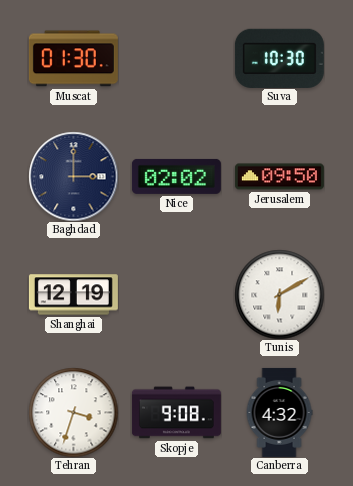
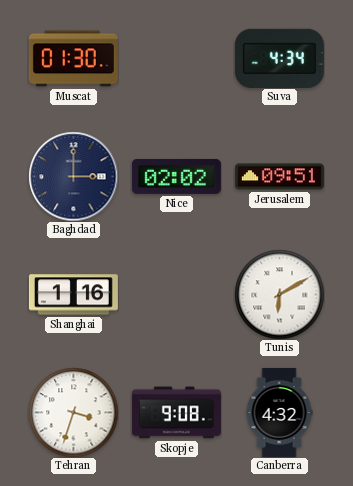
Suva: 10:30 -> 4:34 (279, 58)
Jerusalem: 09:50 -> 09:51 (279, 177)
Shanghai: 12:19 -> 1:16 (73, 295)
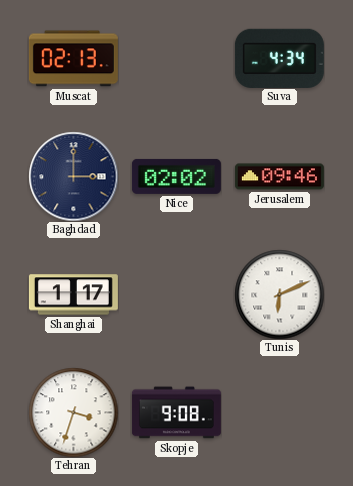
Muscat: 01:30 -> 02:13 (73, 59)
Jerusalem: 09:51 -> 09:46 (279, 177)
Shanghai: 1:16 -> 1:17 (73, 295)
Tunis: 6:10 -> 6:11 (279, 294)
Canberra: 4:32 -> none (279, 412)
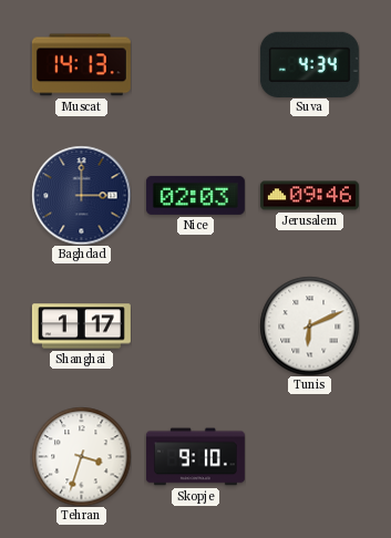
Muscat: 02:13 -> 14:13 (81, 65)
Nice: 02:02 -> 02:03 (195, 195)
Skopje: 9:08 -> 9:10 (195, 457)
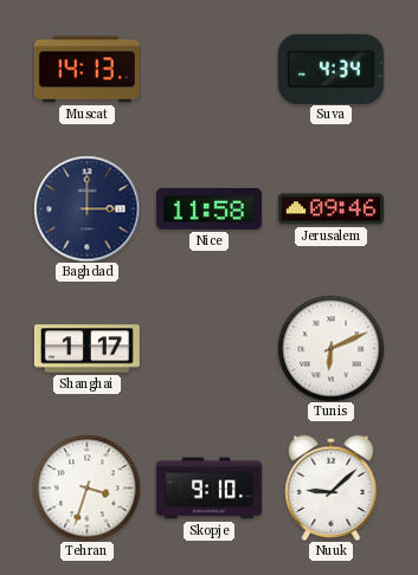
Nice: 02:03 -> 11:58 (208, 208)
Nuuk: none -> 9:08 (332, 487)
